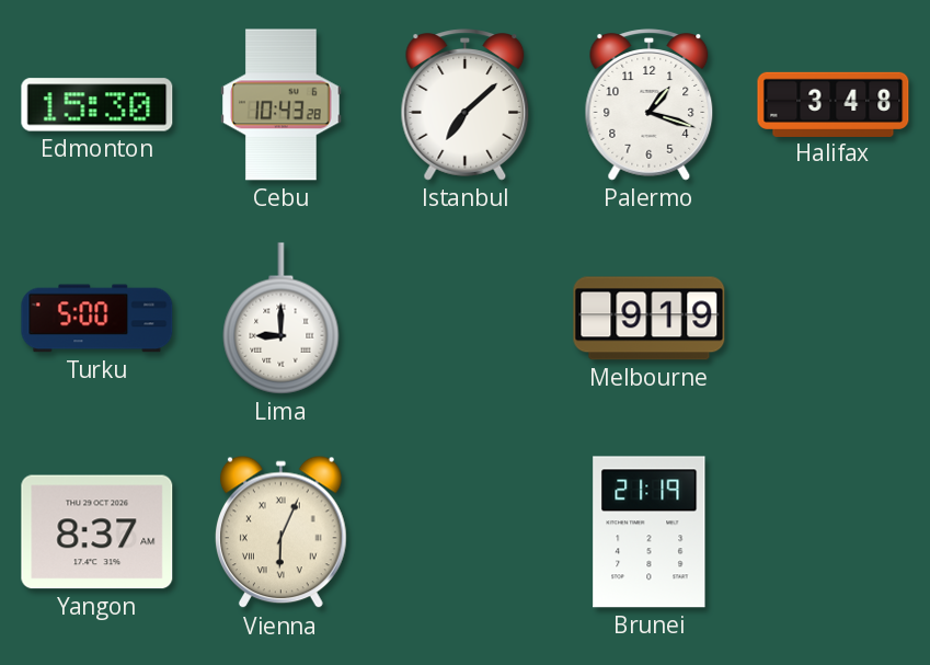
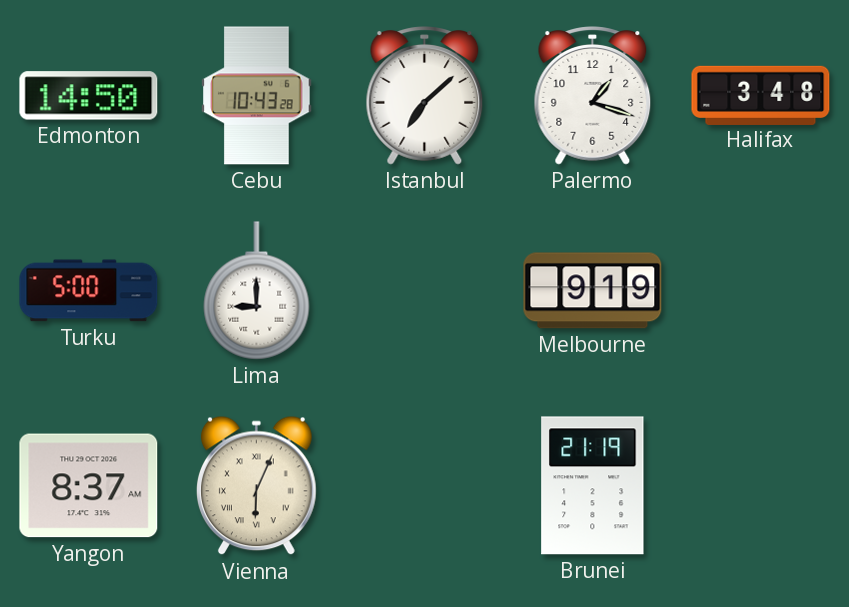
Edmonton: 15:30 -> 14:50 (89, 96)
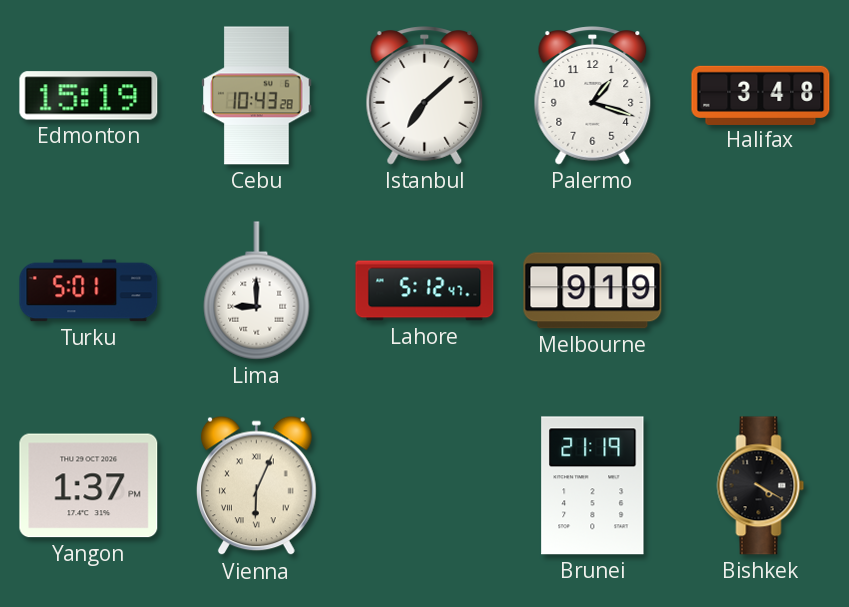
Edmonton: 14:50 -> 15:19 (89, 96)
Turku: 5:00 -> 5:01 (89, 291)
Lahore: none -> 5:12 (425, 291)
Yangon: 8:37 -> 1:37 (89, 486)
Bishkek: none -> 4:20 (761, 486)
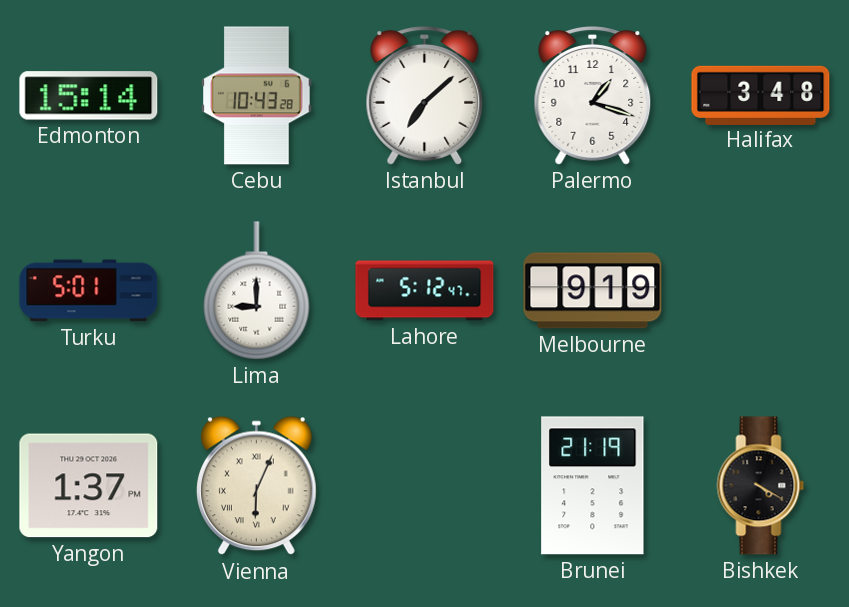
Edmonton: 15:19 -> 15:14 (89, 96)
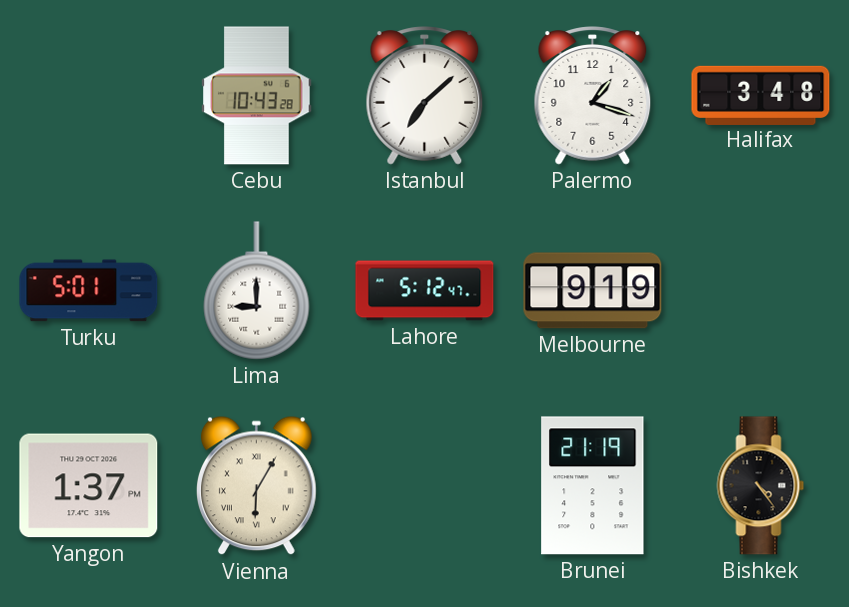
Edmonton: 15:14 -> none (89, 96)
Vienna: 6:04 -> 6:05 (256, 486)
Bishkek: 4:20 -> 4:24 (761, 486)
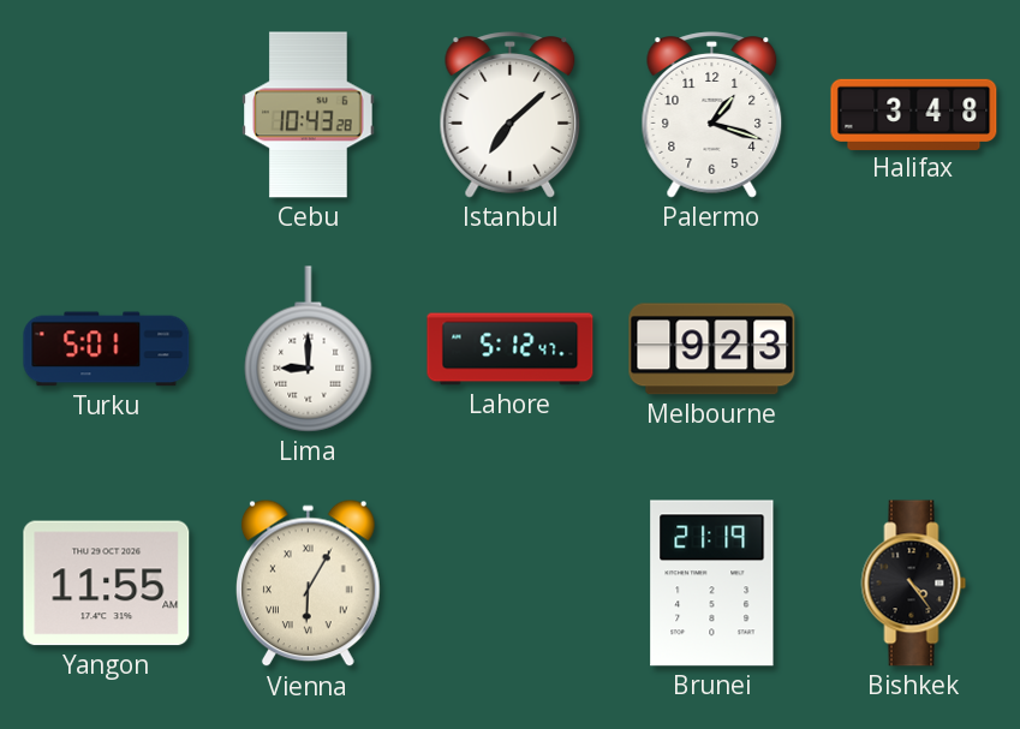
Melbourne: 9:19 -> 9:23 (712, 349)
Yangon: 1:37 -> 11:55 (107, 584)
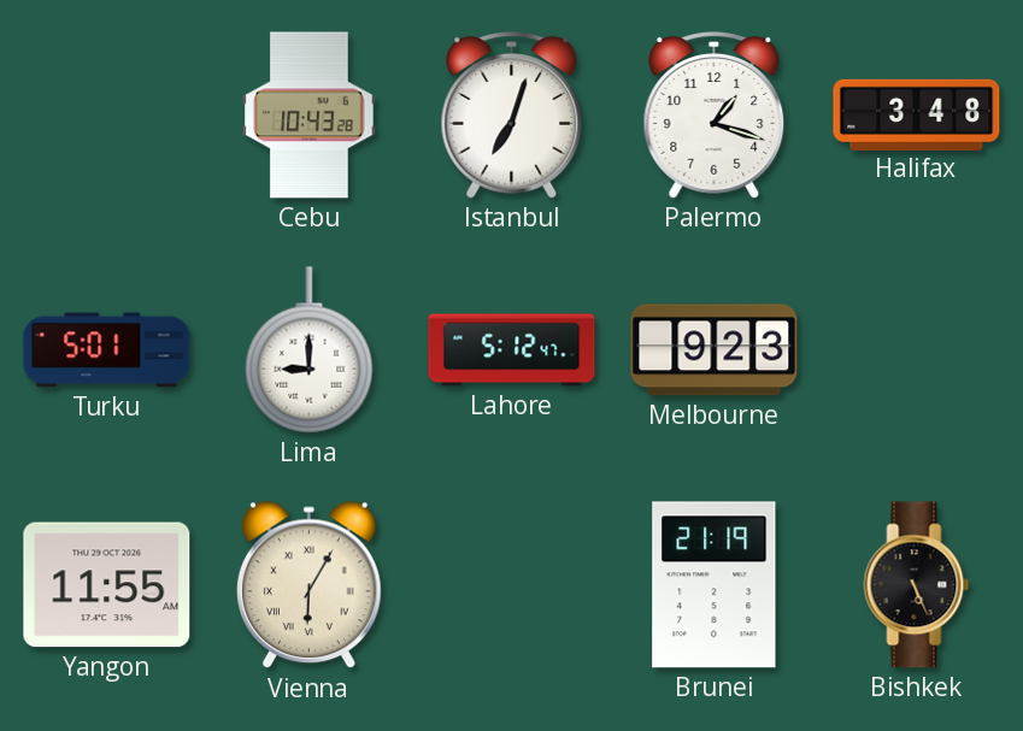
Istanbul: 7:08 -> 7:03 (512, 116)
Bishkek: 4:24 -> 5:26 (917, 585)
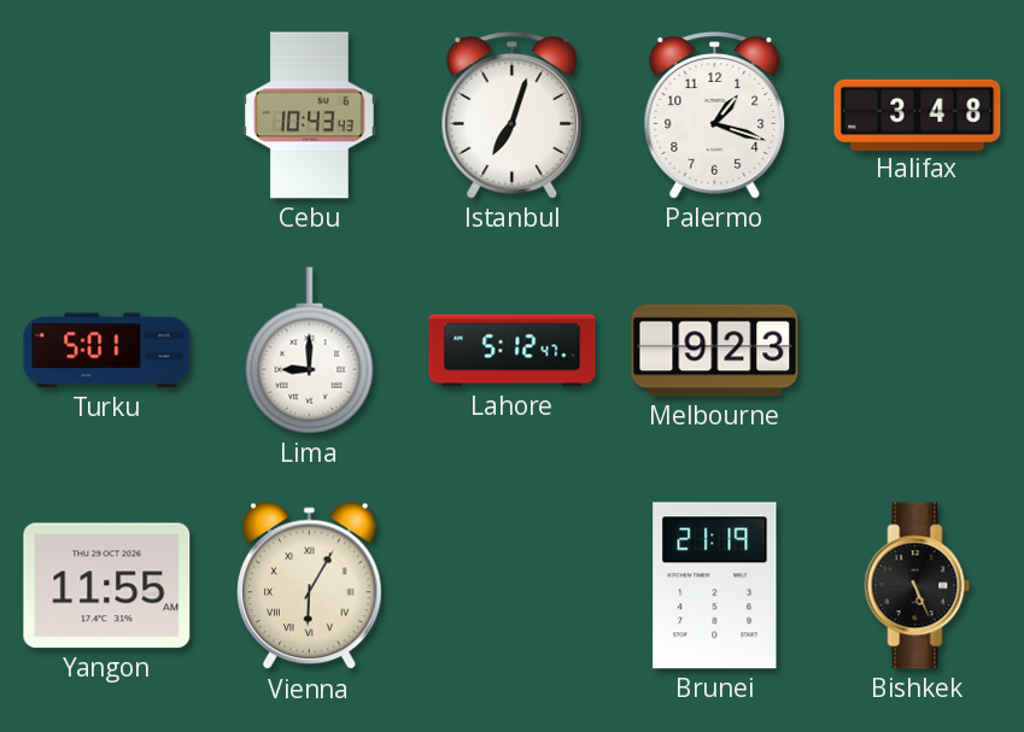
Cebu: 10:43:28 -> 10:43:43 (310, 116)
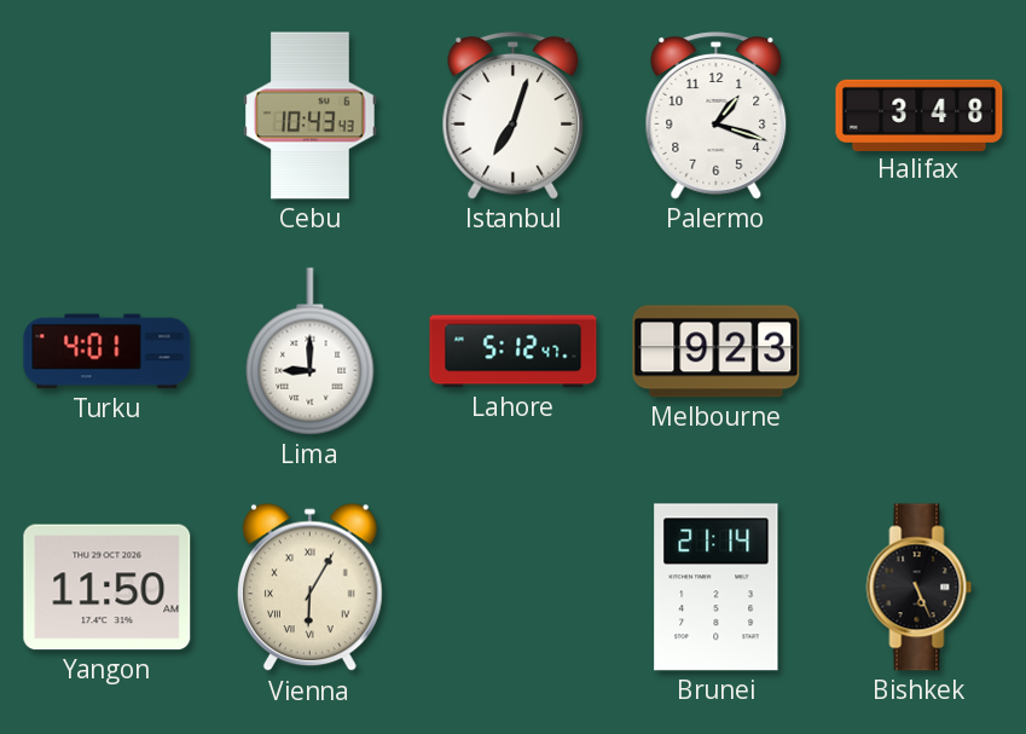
Turku: 5:01 -> 4:01 (108, 352)
Yangon: 11:55 -> 11:50 (108, 588)
Brunei: 21:19 -> 21:14 (717, 588)
